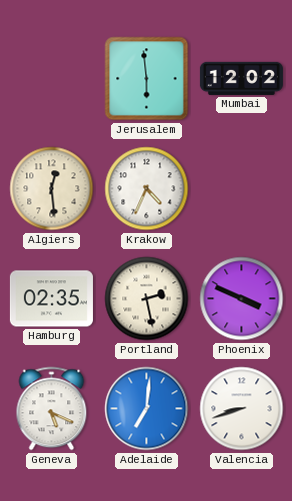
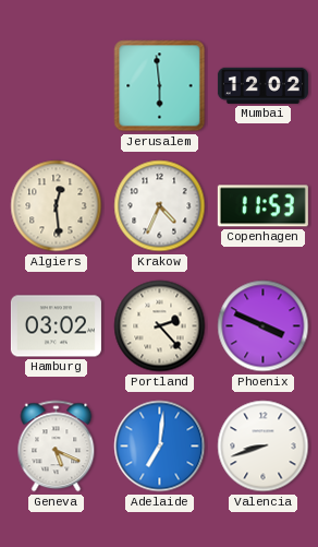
Copenhagen: none -> 11:53 (262, 206)
Hamburg: 02:35 -> 03:02 (56, 326)
Portland: 2:28 -> 2:23 (160, 326)
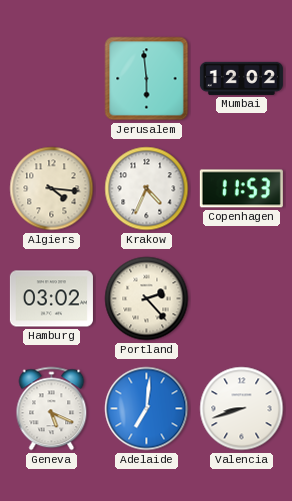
Algiers: 12:29 -> 4:16 (52, 189)
Phoenix: 3:49 -> none (264, 326)
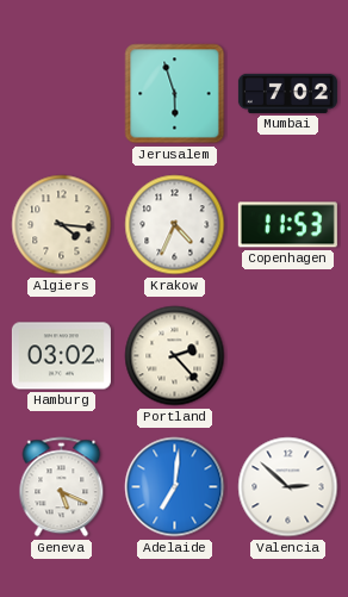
Jerusalem: 5:59 -> 5:57 (175, 94)
Mumbai: 12:02 -> 7:02 (287, 93)
Valencia: 8:42 -> 2:52 (288, 487)
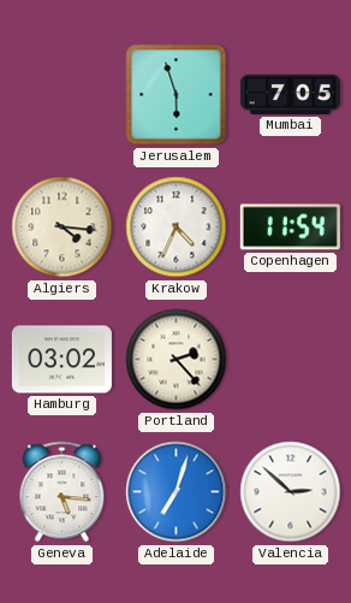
Mumbai: 7:02 -> 7:05 (290, 94)
Copenhagen: 11:53 -> 11:54 (290, 227)
Geneva: 5:19 -> 5:16 (63, 492)
Adelaide: 7:01 -> 7:03 (177, 492)
